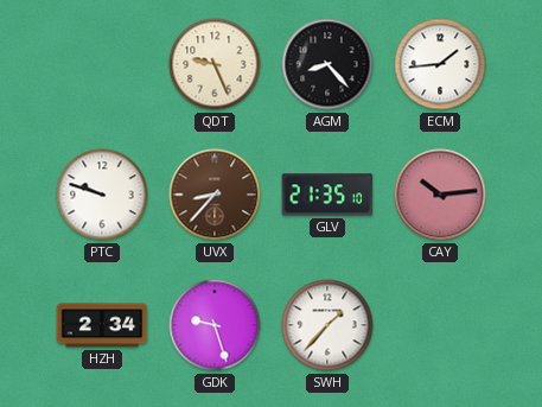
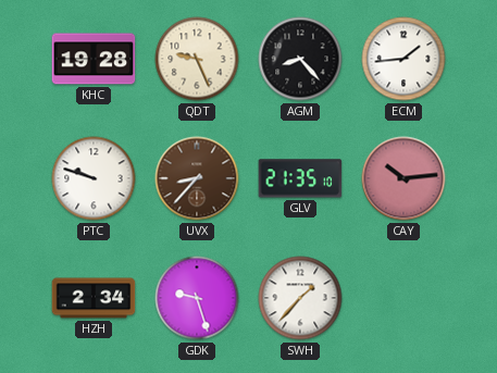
KHC: none -> 19:28 (94, 59)
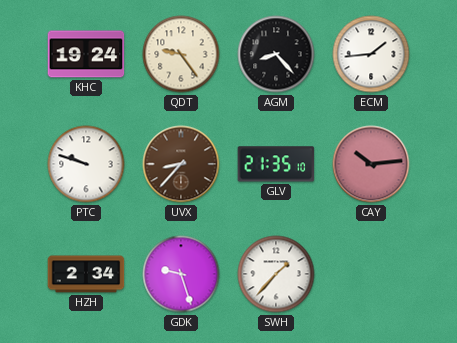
KHC: 19:28 -> 19:24 (86, 54)
QDT: 9:26 -> 9:24 (181, 54)
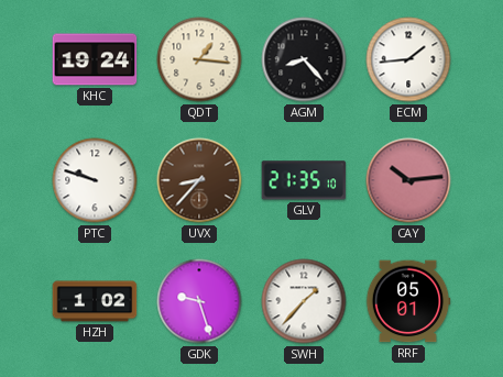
QDT: 9:24 -> 1:16 (199, 59)
HZH: 2:34 -> 1:02 (95, 301)
RRF: none -> 05:01 (408, 301)
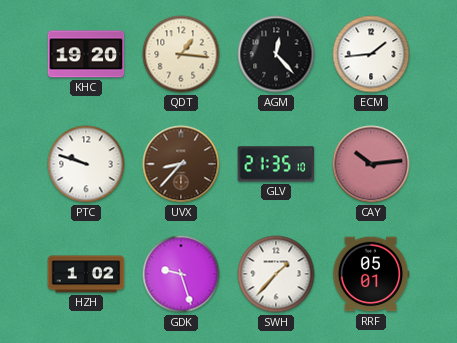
KHC: 19:24 -> 19:20 (86, 54)
AGM: 8:23 -> 12:23 (276, 54)
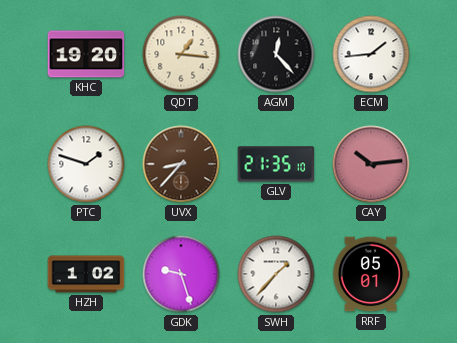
PTC: 9:48 -> 1:48 (86, 164)
